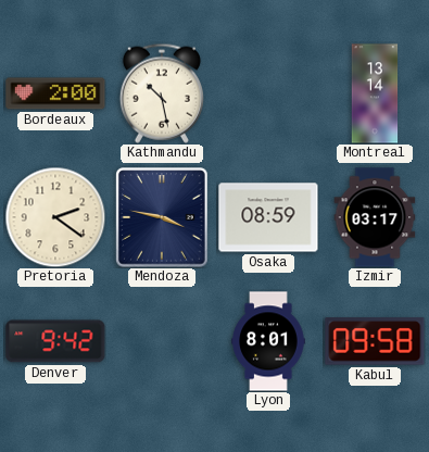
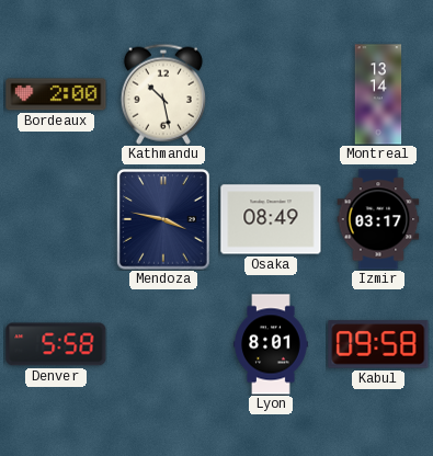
Pretoria: 2:21 -> none (55, 217)
Osaka: 08:59 -> 08:49 (271, 219)
Denver: 9:42 -> 5:58 (56, 344)
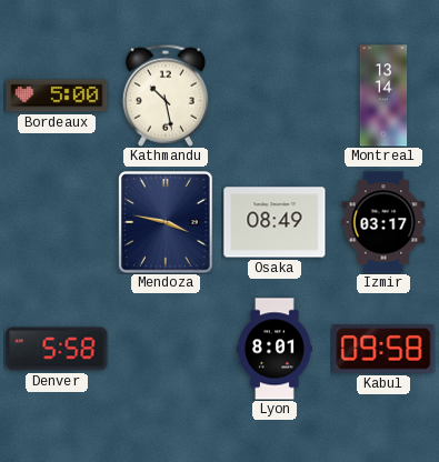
Bordeaux: 2:00 -> 5:00 (57, 96)
